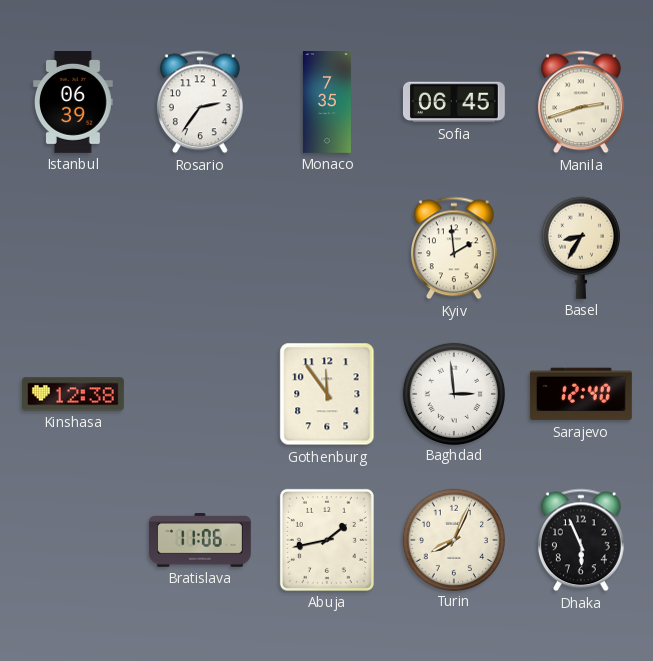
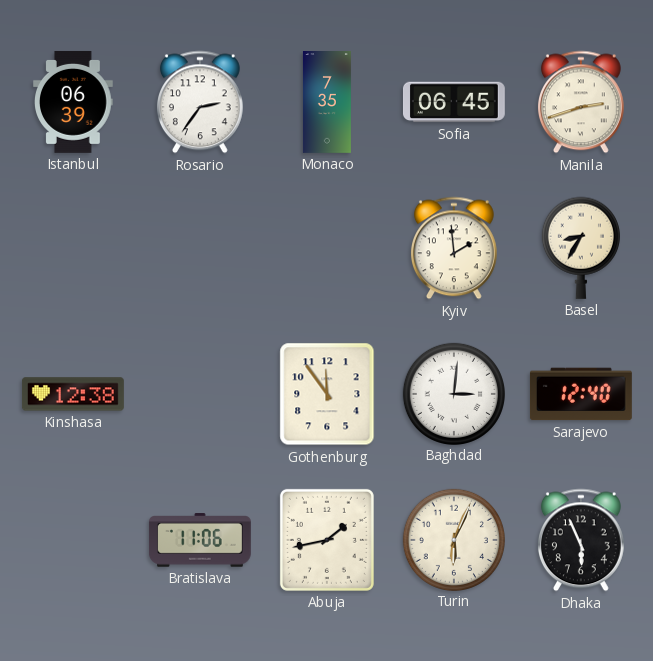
Baghdad: 2:59 -> 3:01 (453, 393)
Turin: 8:04 -> 6:04 (453, 539)
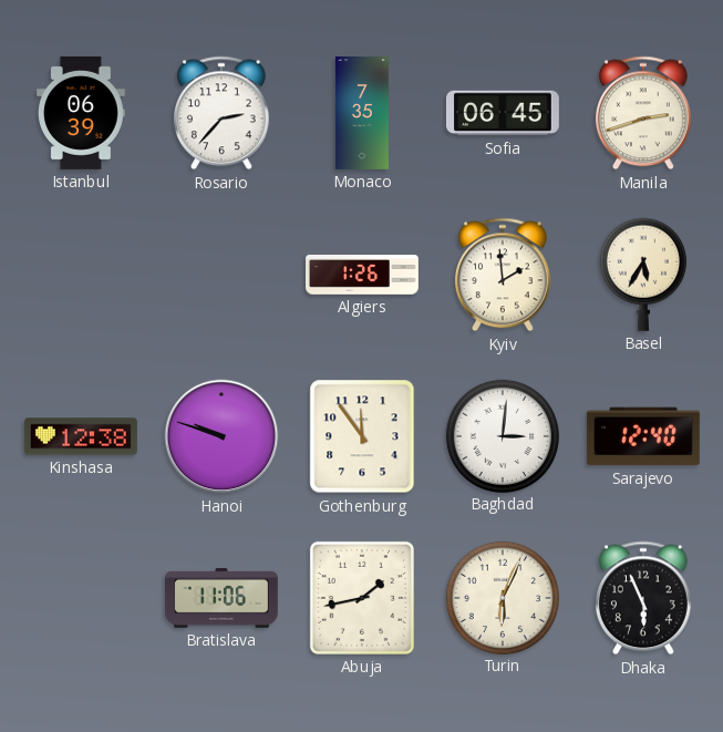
Rosario: 2:36 -> 2:37 (221, 113)
Algiers: none -> 1:26 (363, 275)
Basel: 8:35 -> 5:35 (643, 275)
Hanoi: none -> 9:48 (221, 436)
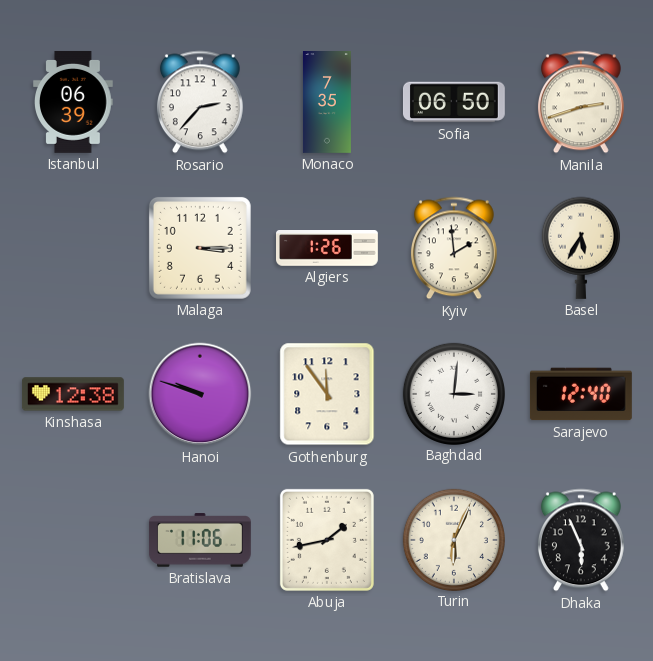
Sofia: 06:45 -> 06:50 (454, 102)
Malaga: none -> 3:15 (200, 248)
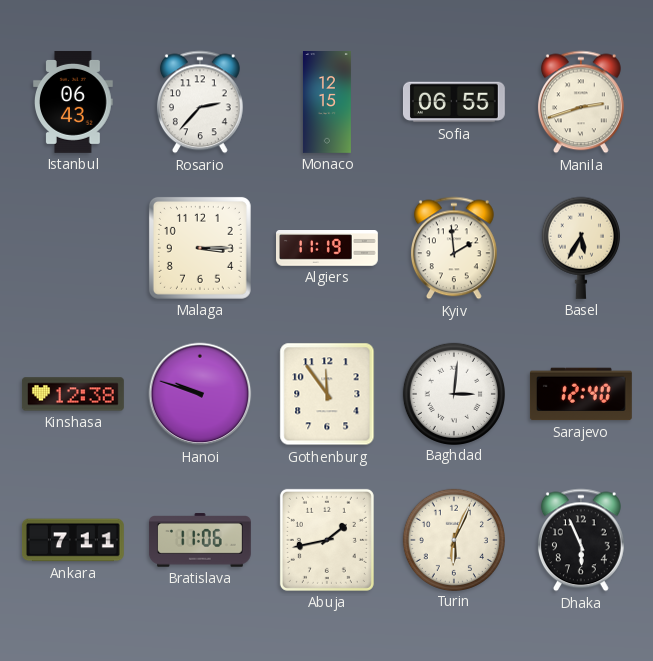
Istanbul: 06:39 -> 06:43 (74, 102)
Monaco: 7:35 -> 12:15 (327, 103)
Sofia: 06:50 -> 06:55 (454, 102)
Algiers: 1:26 -> 11:19 (328, 248)
Ankara: none -> 7:11 (73, 540)
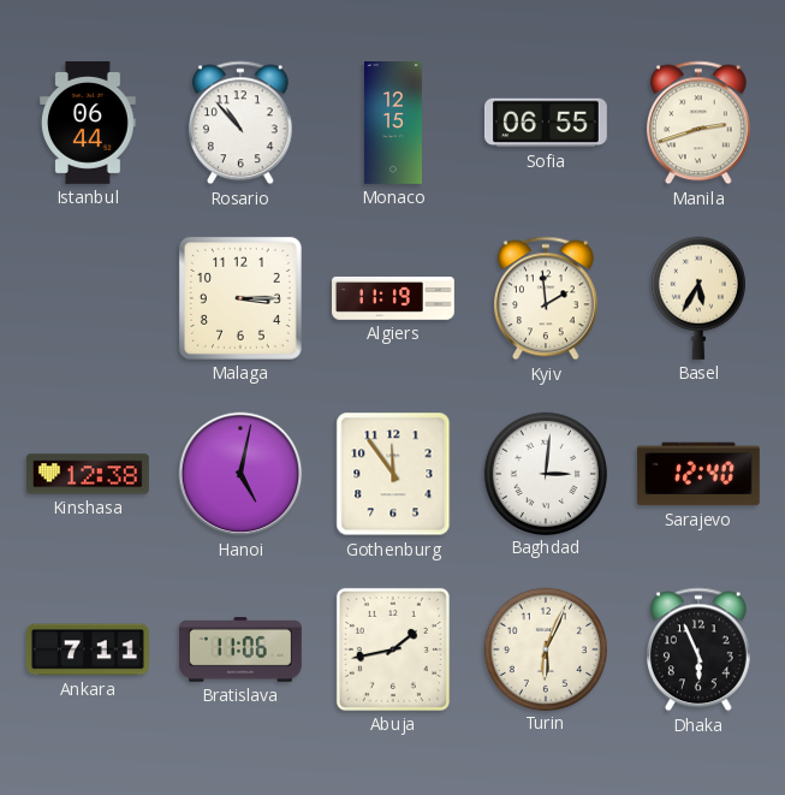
Istanbul: 06:43 -> 06:44 (89, 123)
Rosario: 2:37 -> 10:53 (240, 123)
Hanoi: 9:48 -> 5:02 (240, 474)
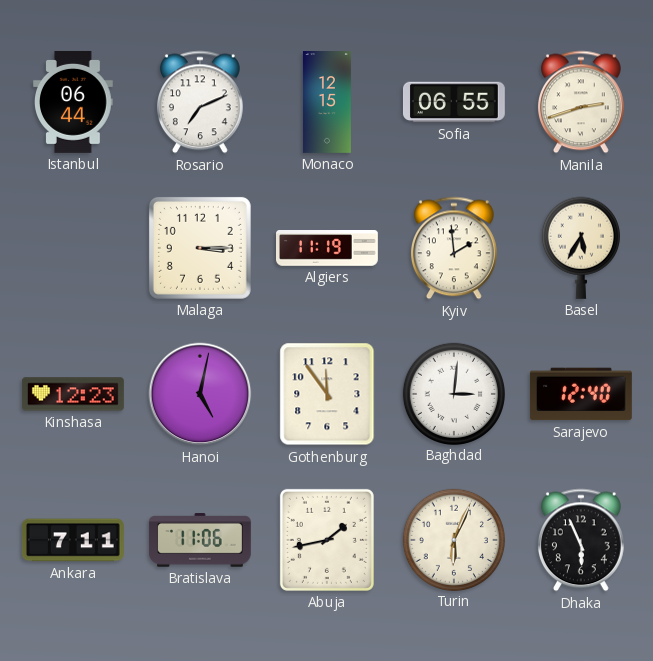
Rosario: 10:53 -> 7:11 (200, 102)
Kinshasa: 12:38 -> 12:23 (73, 394)
